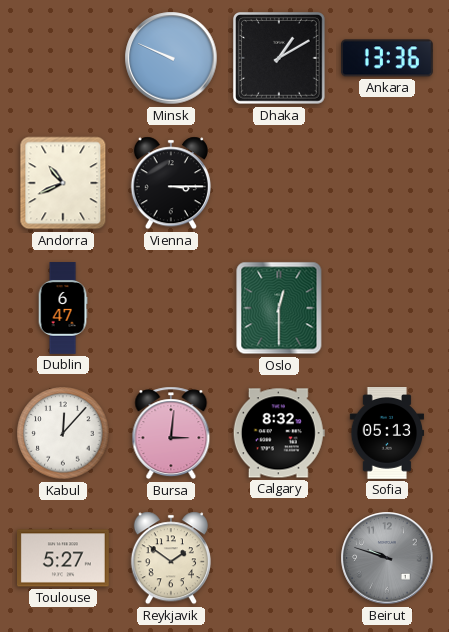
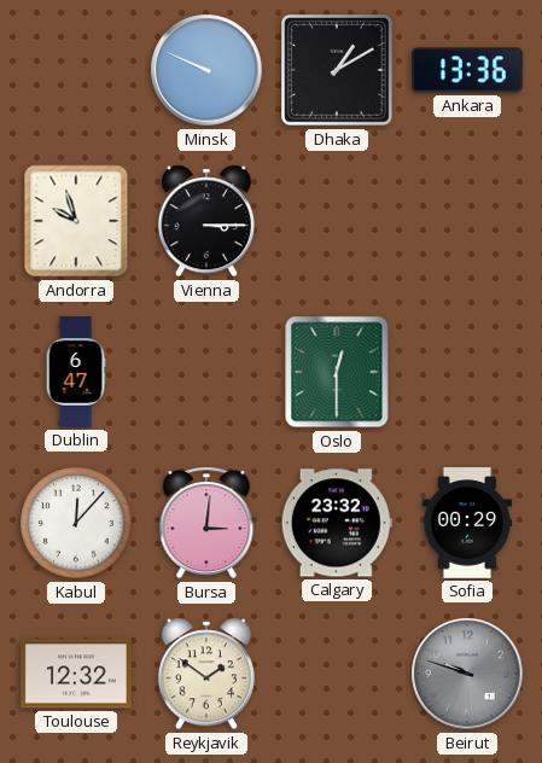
Andorra: 10:41 -> 9:57 (76, 221)
Calgary: 8:32 -> 23:32 (337, 523)
Sofia: 05:13 -> 00:29 (467, 524)
Toulouse: 5:27 -> 12:32 (77, 674)
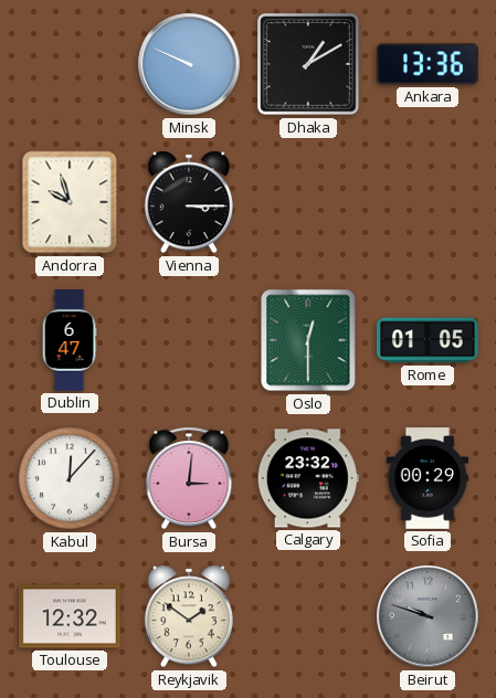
Rome: none -> 01:05 (429, 340)
